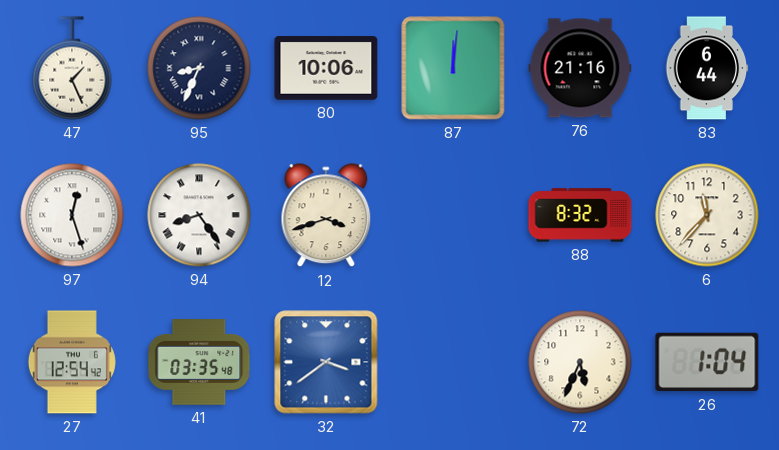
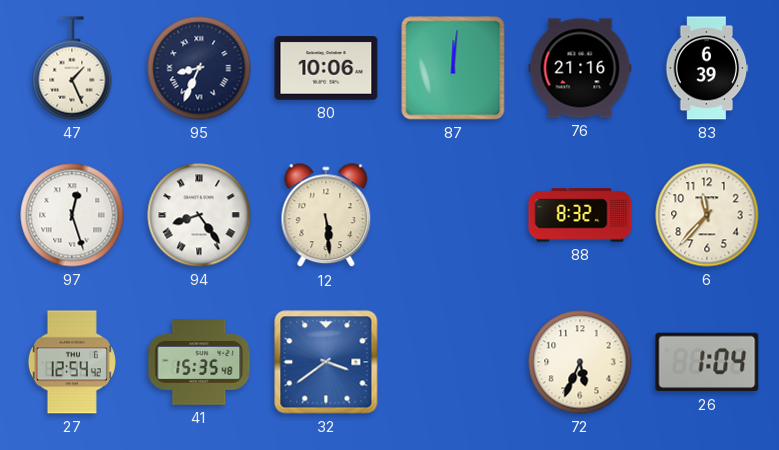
83: 6:44 -> 6:39 (707, 68)
12: 3:42 -> 5:29 (326, 216)
41: 03:35 -> 15:35 (200, 363)
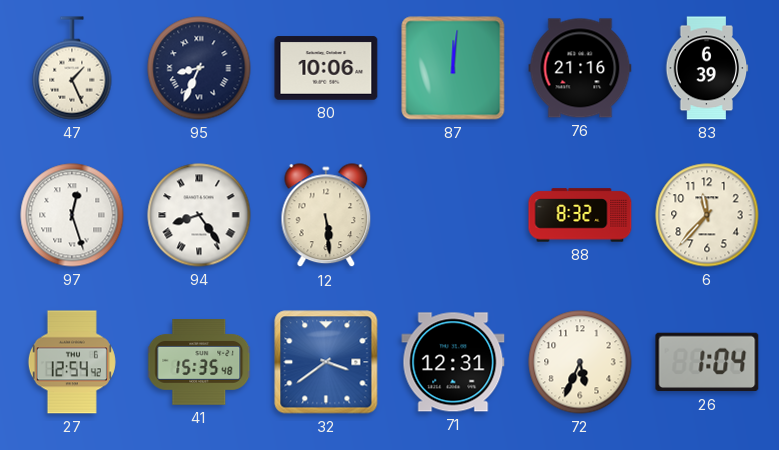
71: none -> 12:31 (453, 362)
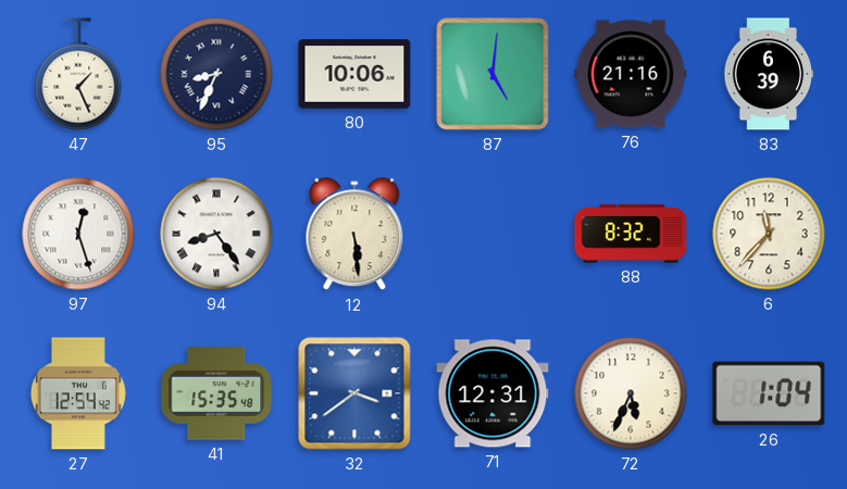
87: 12:01 -> 5:01 (493, 74)
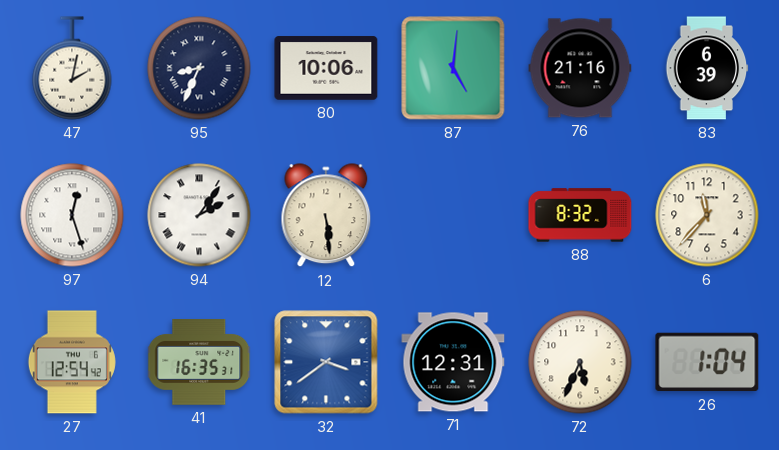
47: 1:26 -> 2:02 (72, 68)
94: 8:24 -> 2:06 (199, 215)
41: 15:35 -> 16:35 (200, 363)
